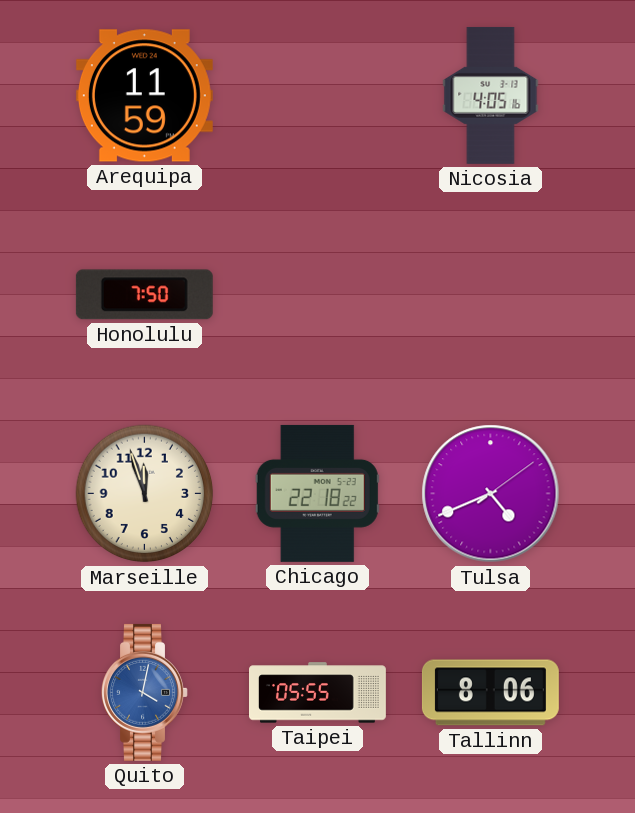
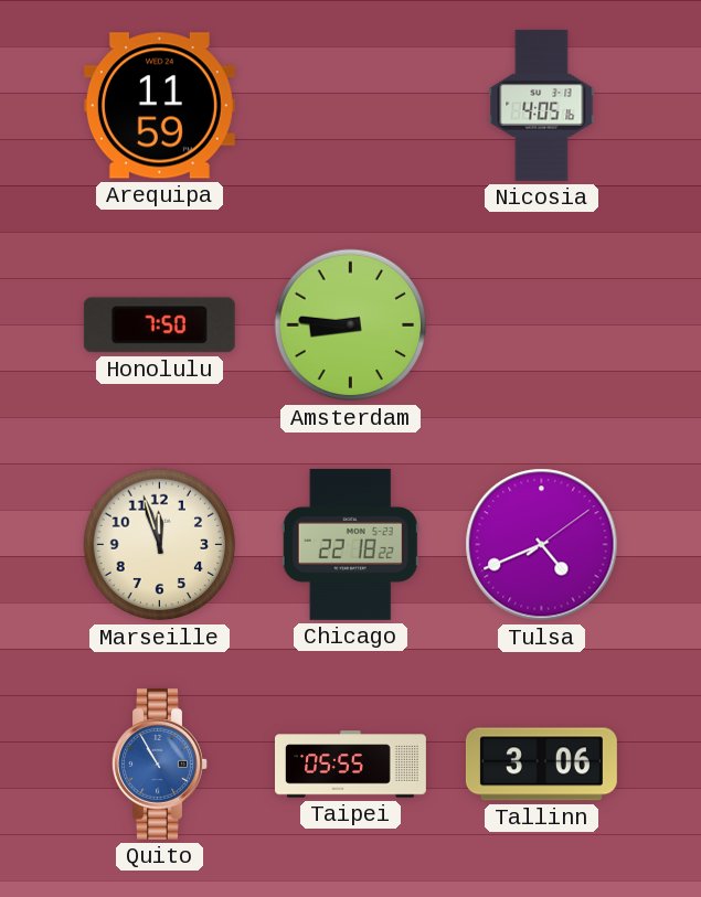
Amsterdam: none -> 8:46 (351, 325)
Quito: 4:02 -> 10:55 (160, 763)
Tallinn: 8:06 -> 3:06 (541, 765)
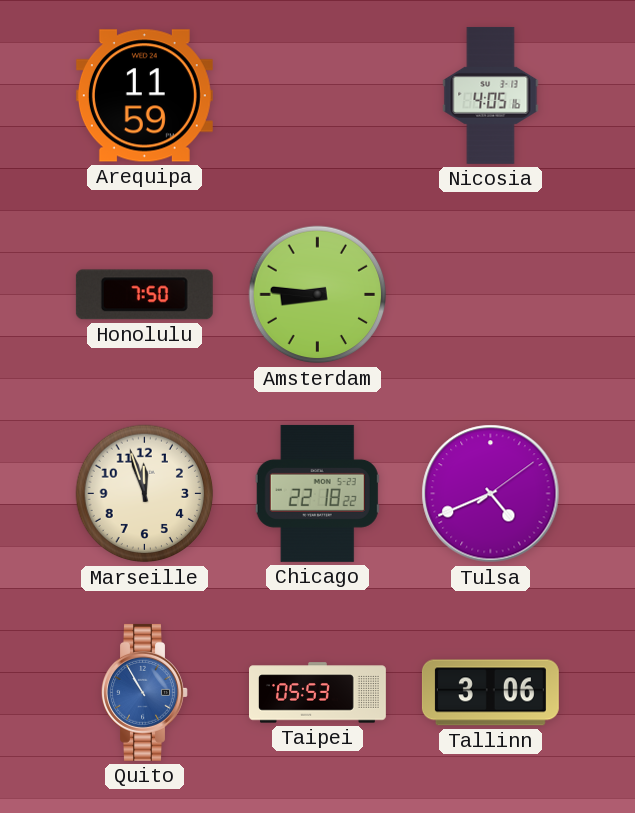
Taipei: 05:55 -> 05:53 (318, 693)
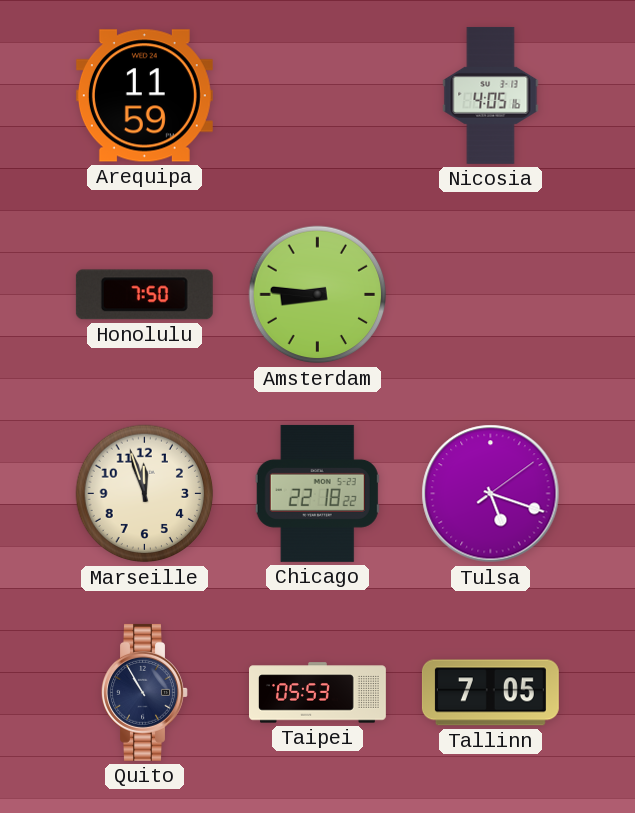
Tulsa: 4:41 -> 5:18 (491, 494)
Quito dial: blue -> navy (145, 692)
Tallinn: 3:06 -> 7:05 (490, 693)
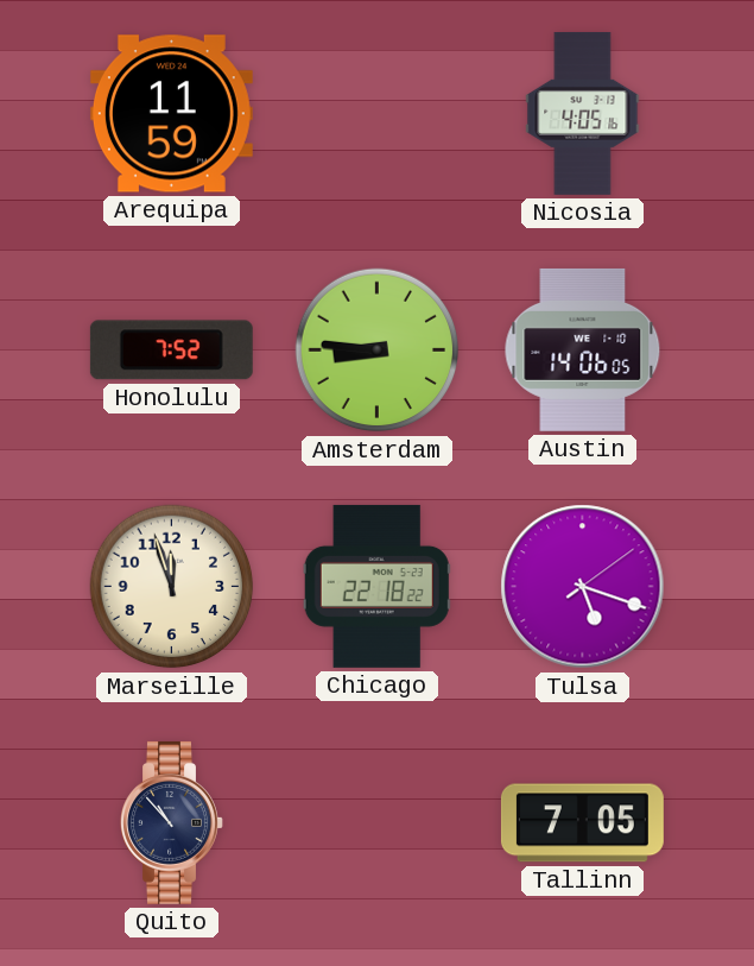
Honolulu: 7:50 -> 7:52 (171, 351)
Austin: none -> 14:06 (583, 349)
Quito: 10:55 -> 10:53 (172, 822)
Taipei: 05:53 -> none (318, 693)
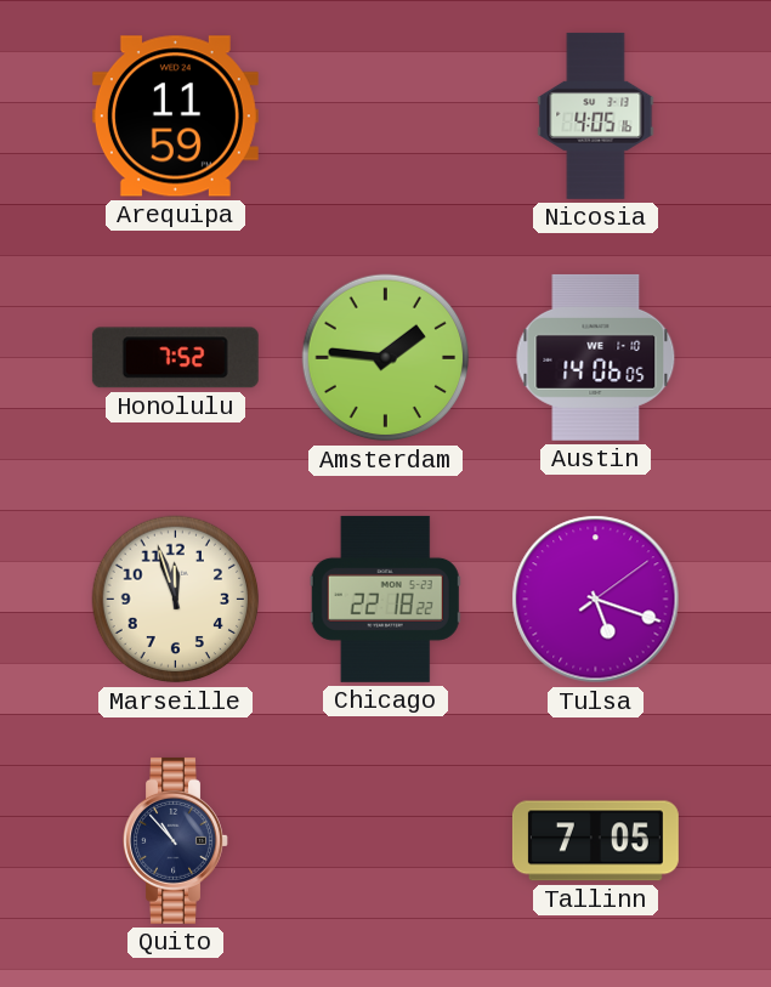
Amsterdam: 8:46 -> 1:46 (386, 358)
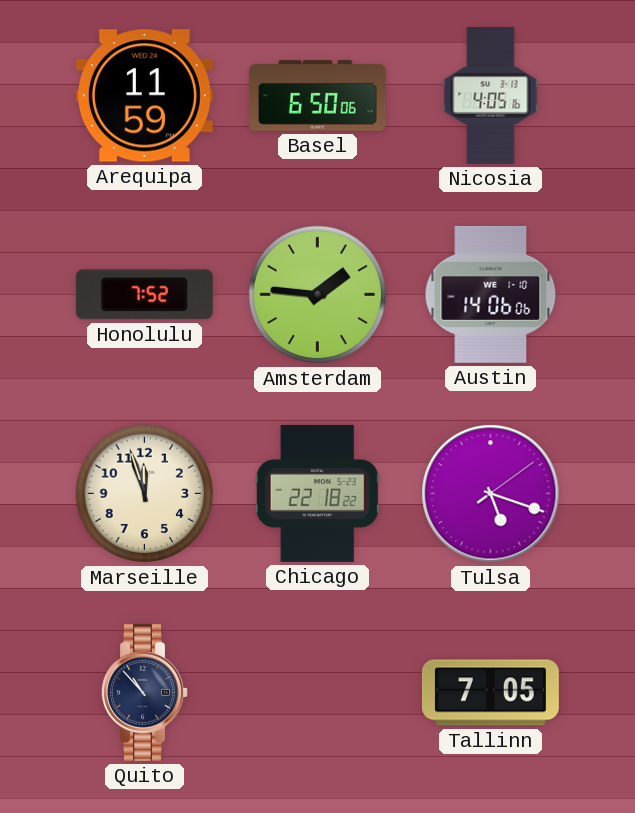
Basel: none -> 6:50 (317, 96)
Austin: 14:06:05 -> 14:06:06 (491, 294)
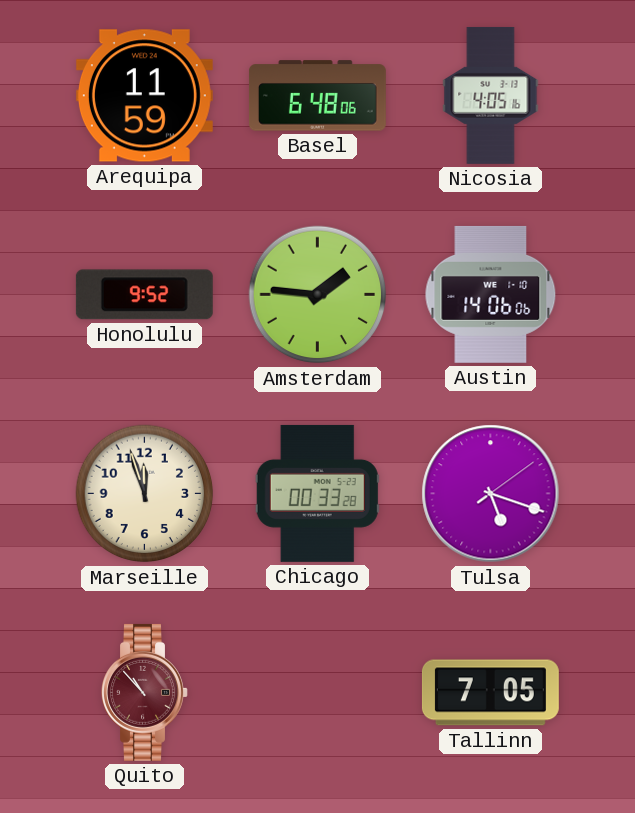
Basel: 6:50 -> 6:48 (317, 96)
Honolulu: 7:52 -> 9:52 (144, 295)
Chicago: 22:18 -> 00:33 (317, 493)
Quito dial: navy -> burgundy (145, 692)
